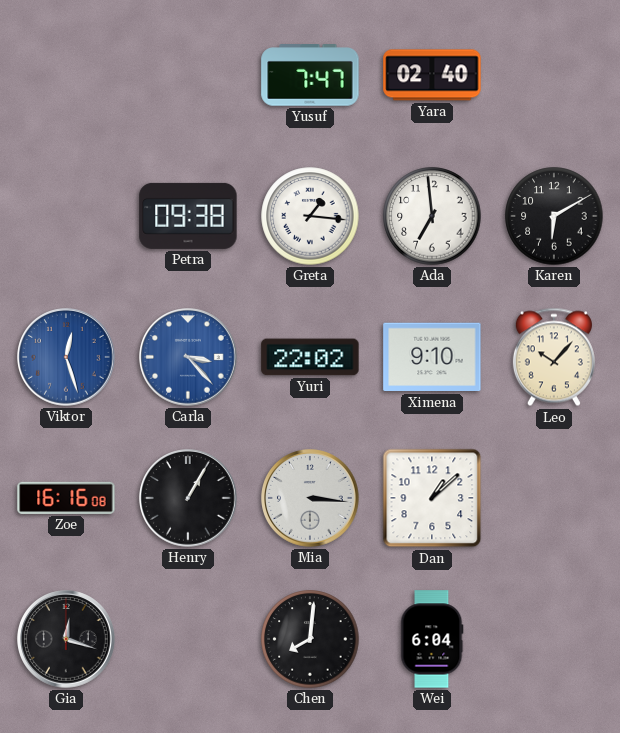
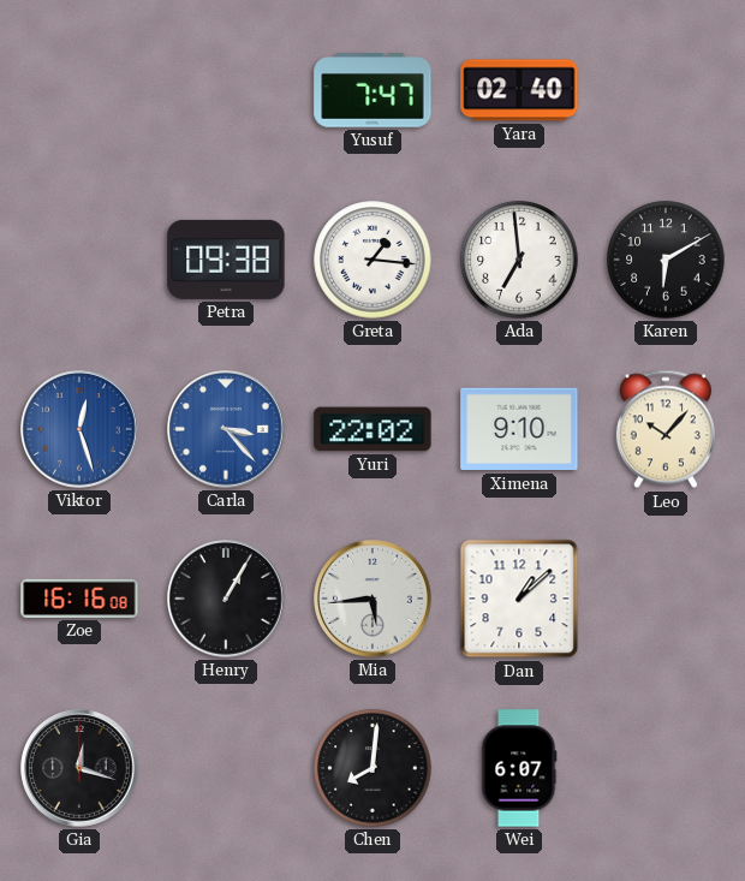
Mia: 3:16 -> 5:44 (372, 599)
Wei: 6:04 -> 6:07 (519, 768)
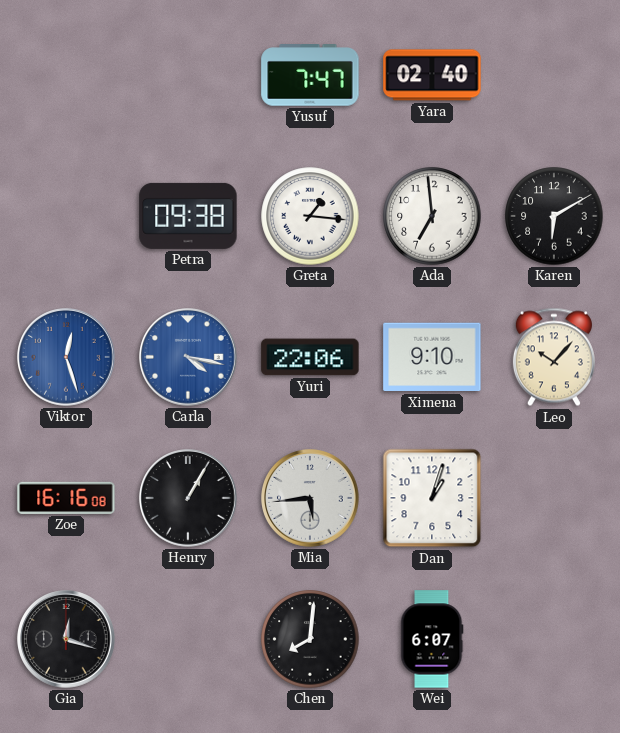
Carla: 3:23 -> 4:17 (188, 357)
Yuri: 22:02 -> 22:06 (310, 357)
Dan: 1:08 -> 1:03 (432, 498)
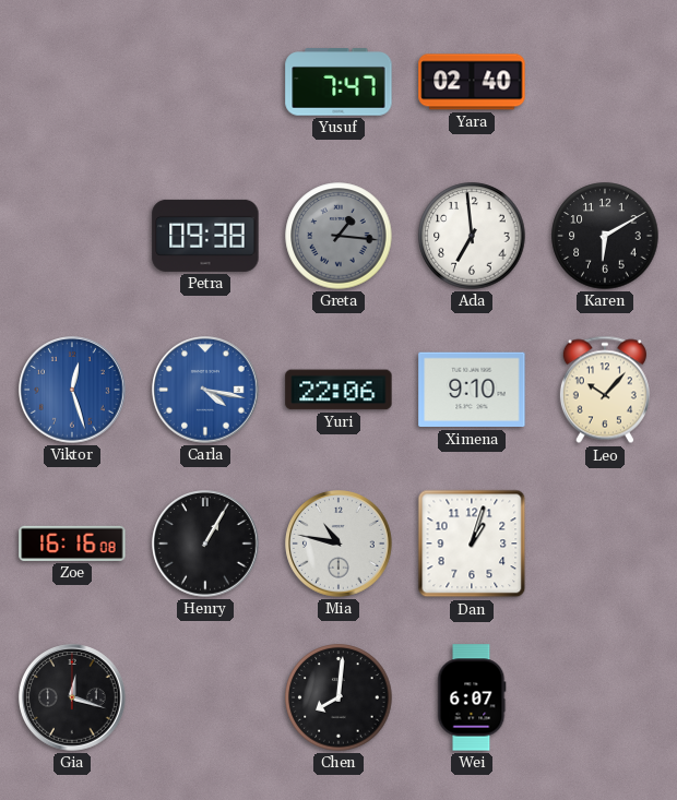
Greta dial: white -> grey (339, 236)
Mia: 5:44 -> 10:47 (339, 544)
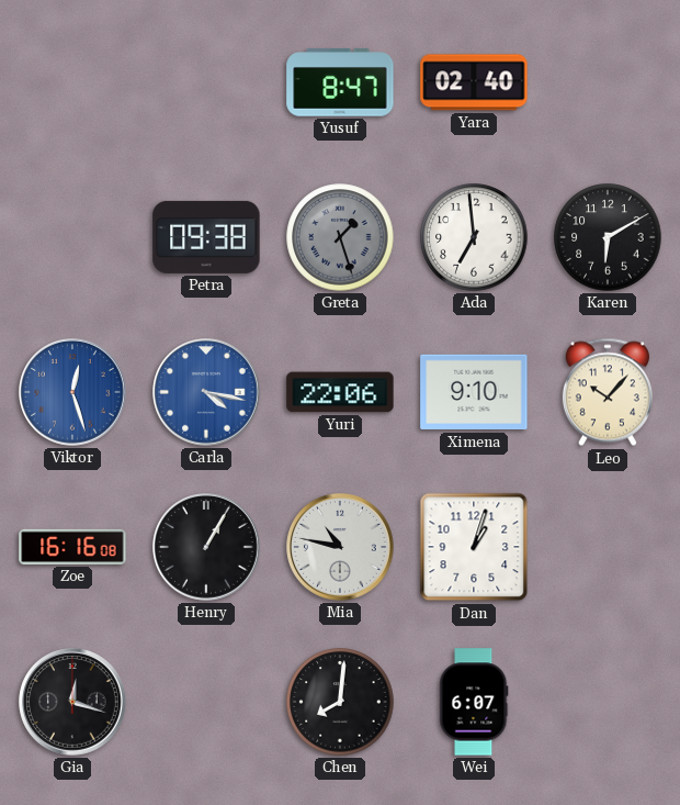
Yusuf: 7:47 -> 8:47 (340, 82)
Greta: 1:16 -> 1:27 (340, 237)
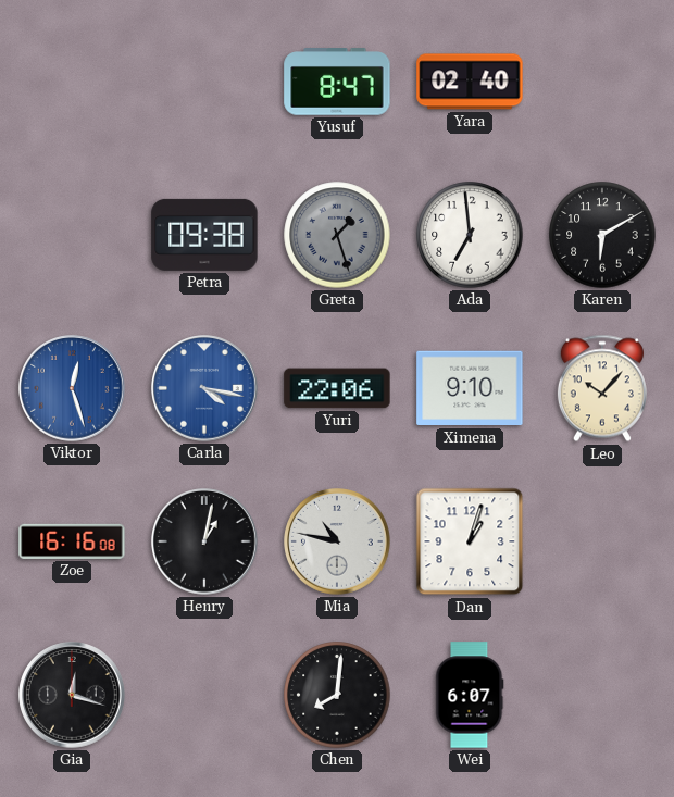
Henry: 1:05 -> 1:02 (204, 541)
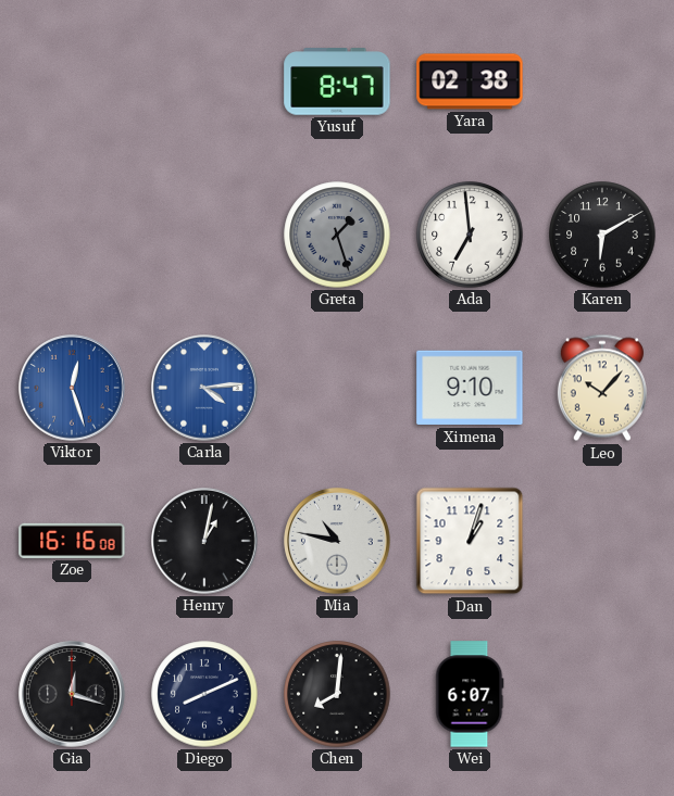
Yara: 02:40 -> 02:38 (470, 81)
Petra: 09:38 -> none (204, 235)
Carla: 4:17 -> 4:14 (204, 388)
Yuri: 22:06 -> none (337, 388)
Diego: none -> 8:11 (204, 694)
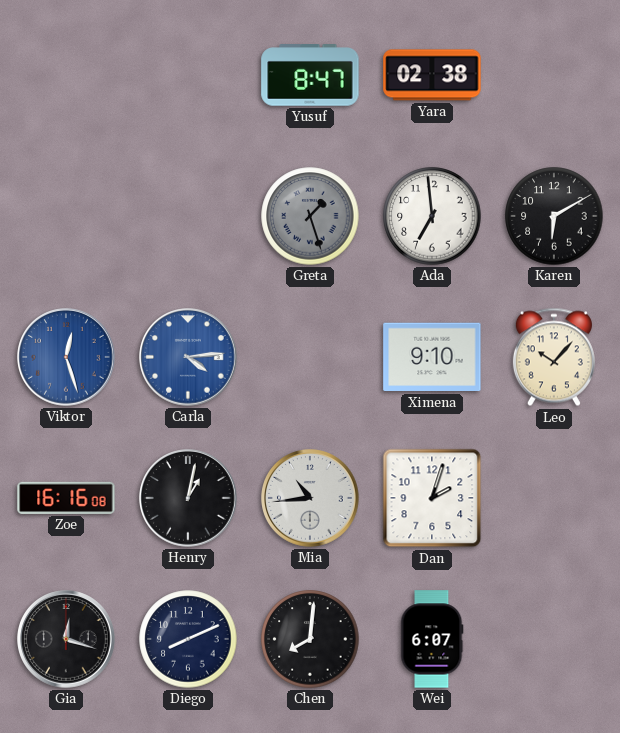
Mia: 10:47 -> 10:44 (310, 498)
Dan: 1:03 -> 2:03 (432, 498)
